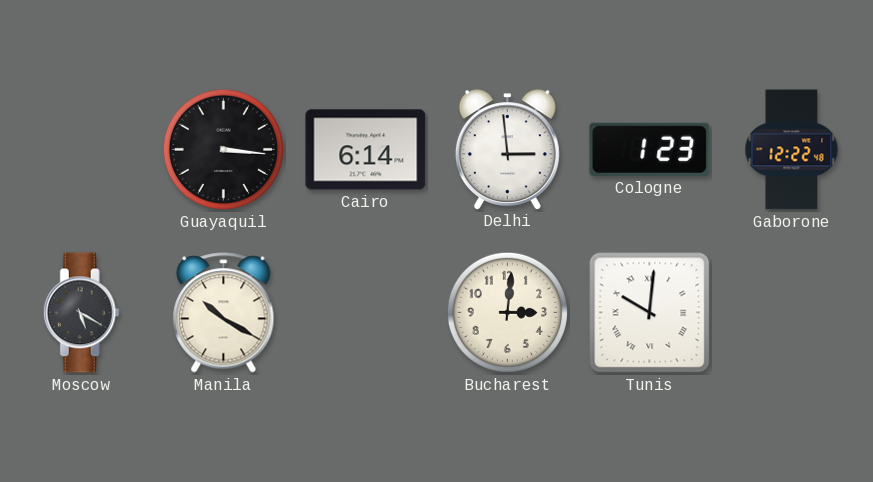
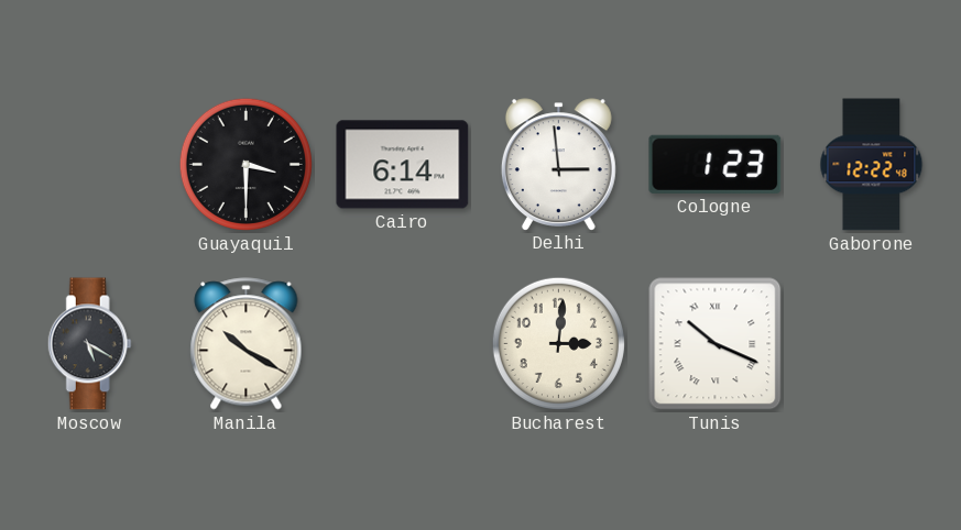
Guayaquil: 3:16 -> 3:30 (245, 164)
Tunis: 10:01 -> 10:19 (716, 344)
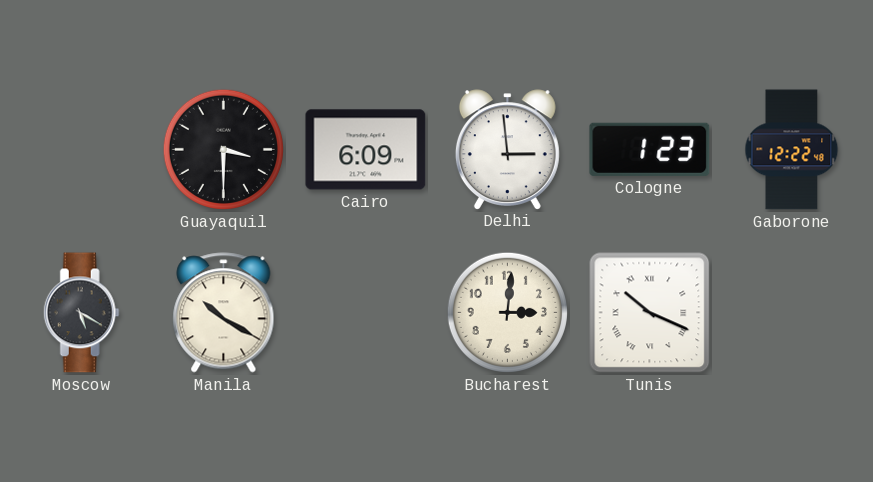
Cairo: 6:14 -> 6:09 (366, 150)
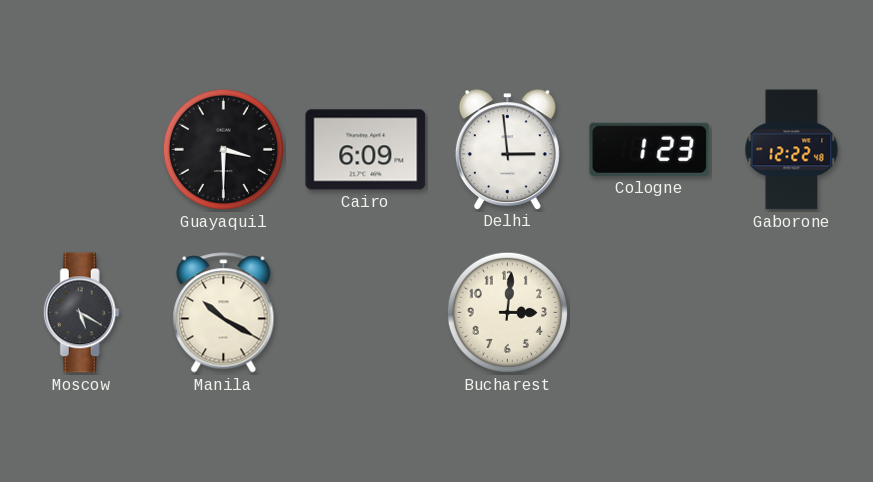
Tunis: 10:19 -> none (650, 313)
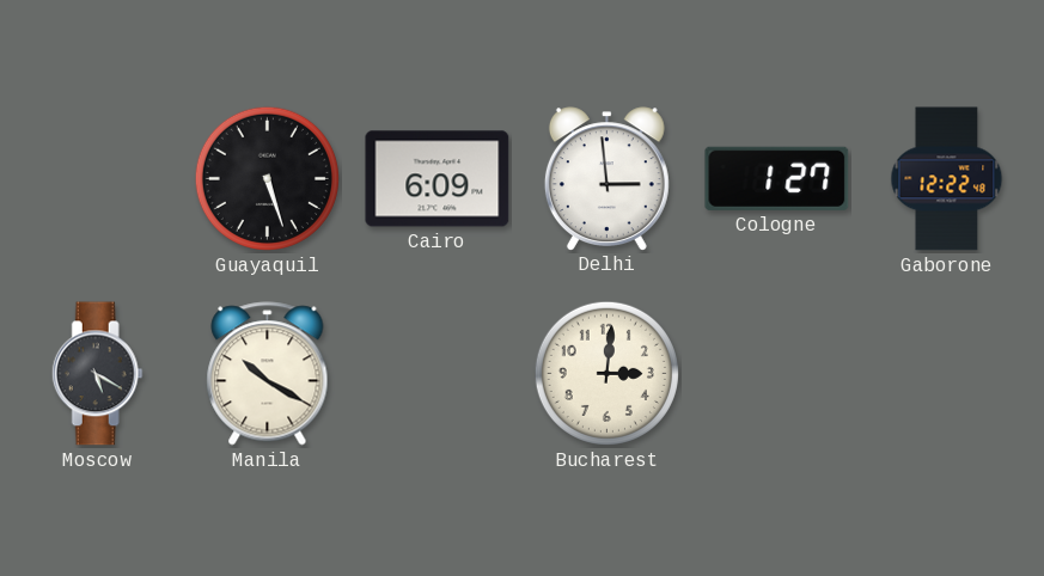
Guayaquil: 3:30 -> 5:27 (267, 178)
Cologne: 1:23 -> 1:27 (777, 178)
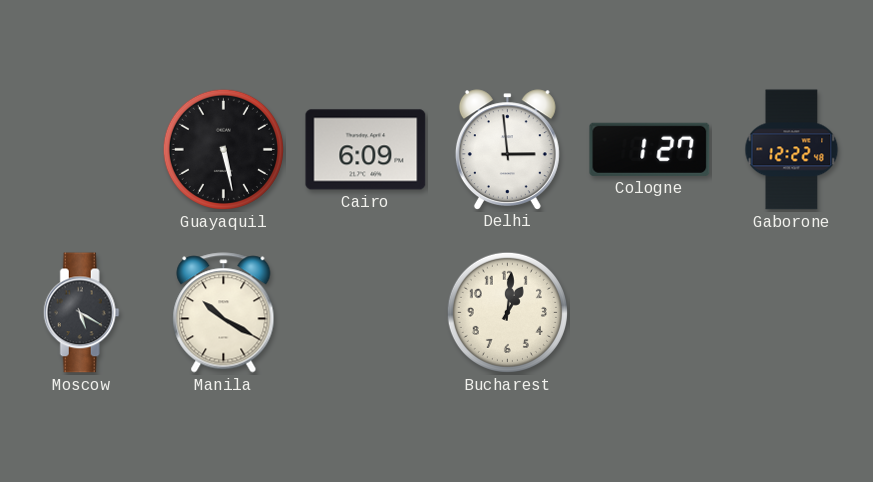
Guayaquil: 5:27 -> 5:28 (223, 149)
Bucharest: 3:01 -> 1:01 (507, 312)
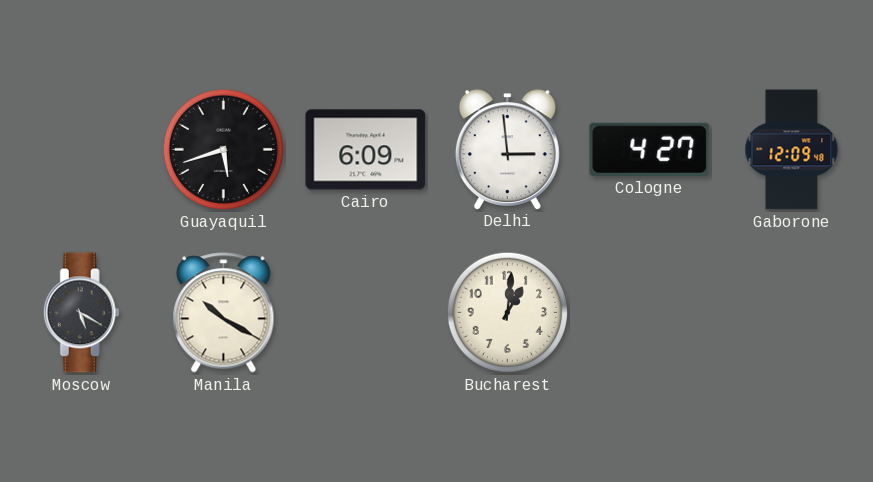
Guayaquil: 5:28 -> 5:42 (223, 149)
Cologne: 1:27 -> 4:27 (650, 149)
Gaborone: 12:22 -> 12:09 (792, 150)
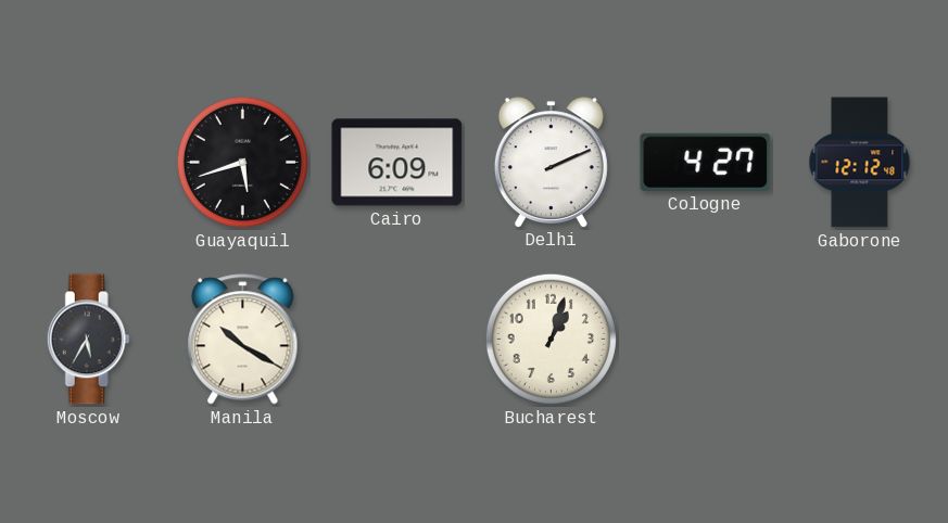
Delhi: 2:59 -> 2:11 (551, 162)
Gaborone: 12:09 -> 12:12 (860, 163)
Moscow: 5:20 -> 5:35 (88, 340)
Bucharest: 1:01 -> 1:03 (551, 339)
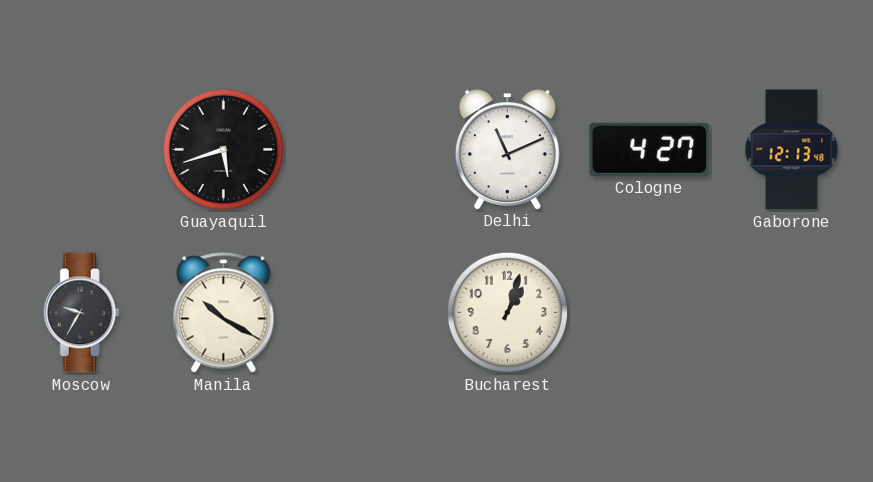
Cairo: 6:09 -> none (397, 163)
Delhi: 2:11 -> 11:11 (507, 149)
Gaborone: 12:12 -> 12:13 (792, 150)
Moscow: 5:35 -> 9:35 (81, 313)
